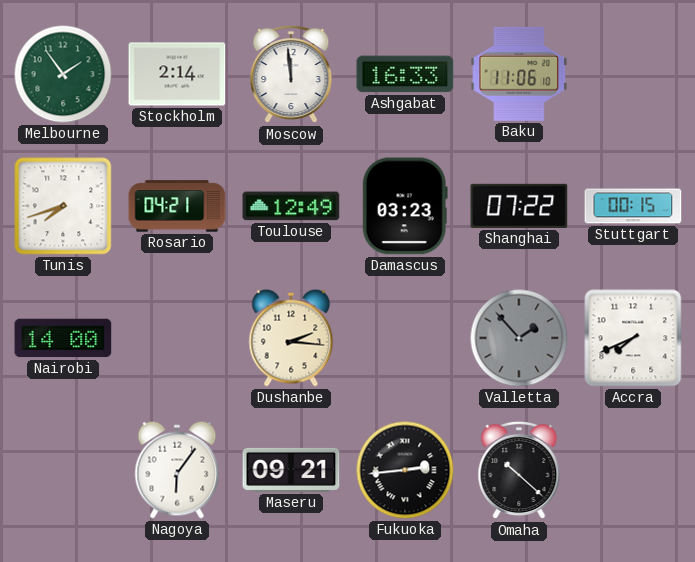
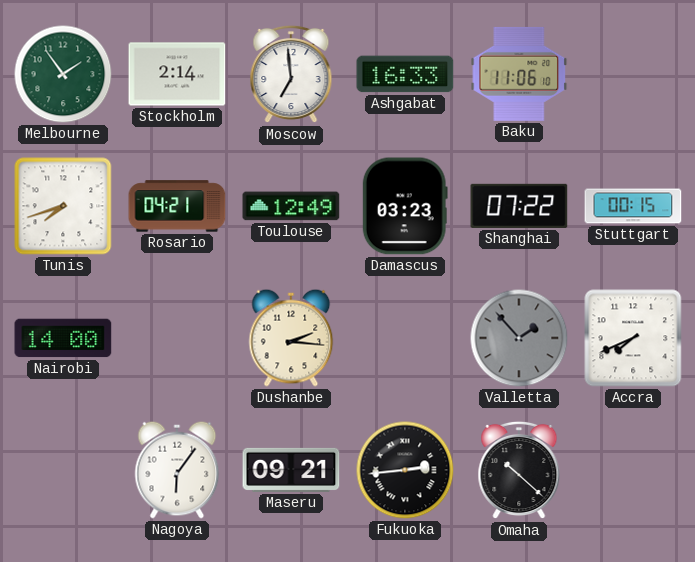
Moscow: 11:59 -> 6:59 (291, 74)
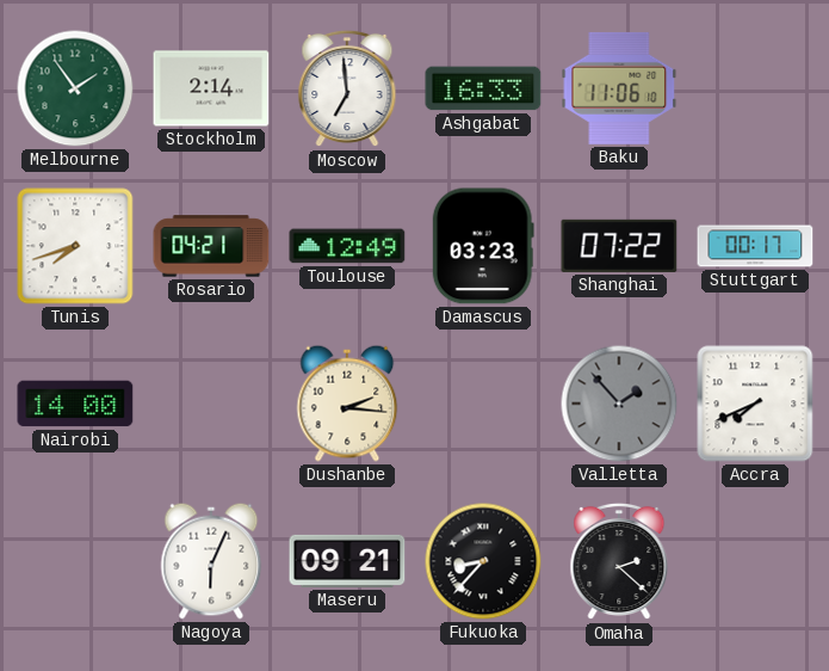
Stuttgart: 00:15 -> 00:17 (755, 246)
Nagoya: 6:06 -> 6:04 (211, 561)
Fukuoka: 2:44 -> 8:37 (483, 561)
Omaha: 10:22 -> 2:22 (619, 561)
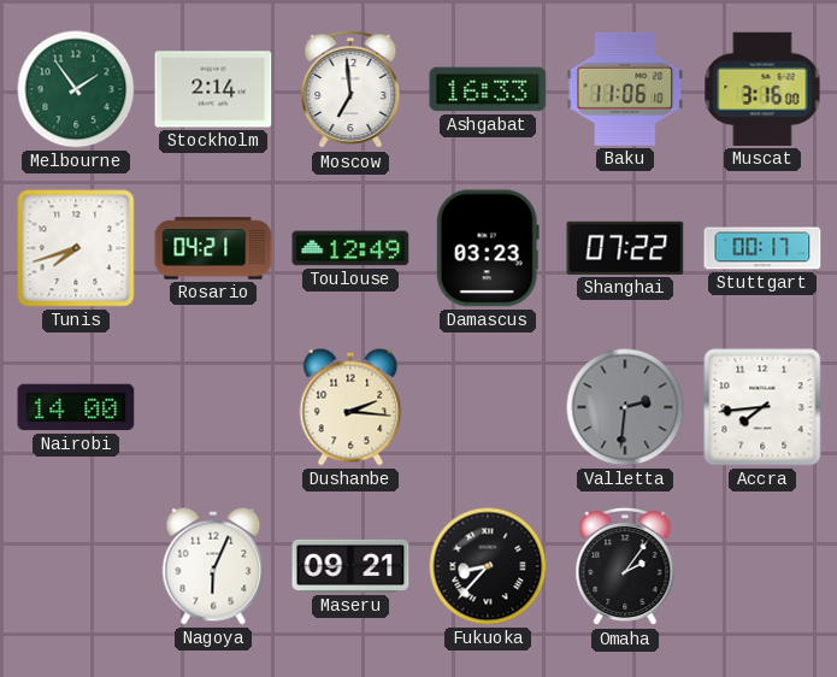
Muscat: none -> 3:16 (762, 89)
Valletta: 1:53 -> 2:31 (625, 407)
Accra: 7:41 -> 7:44 (762, 407)
Omaha: 2:22 -> 2:06 (625, 566)
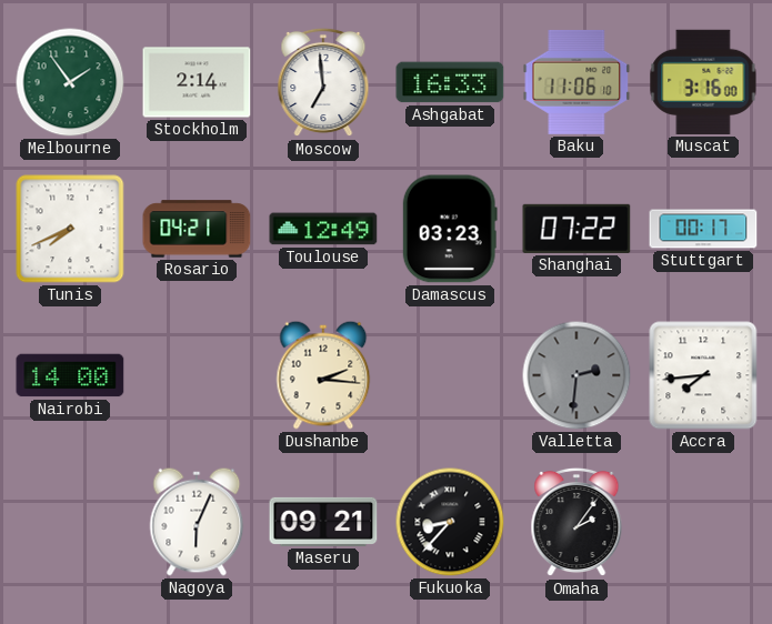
Tunis: 7:42 -> 7:41 (70, 229)
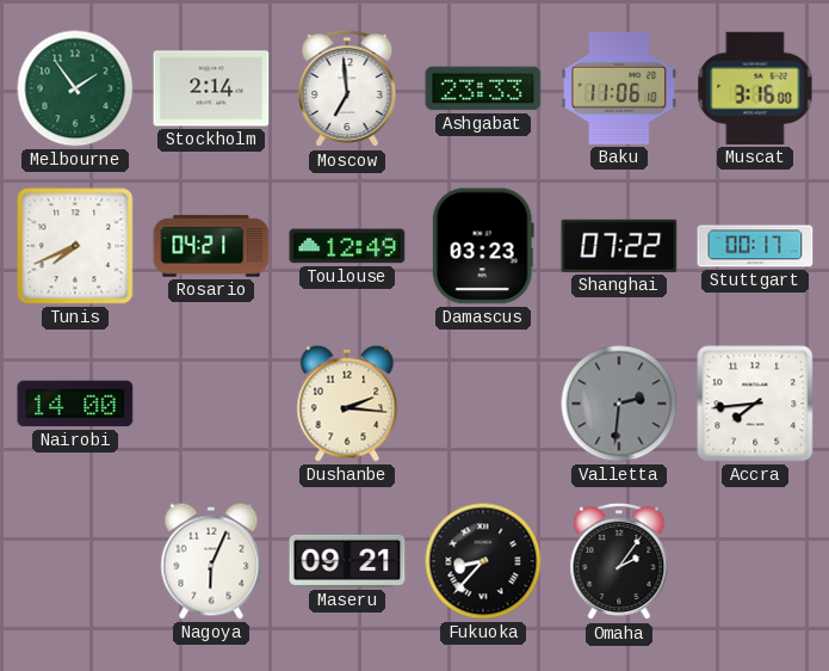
Ashgabat: 16:33 -> 23:33 (483, 88)
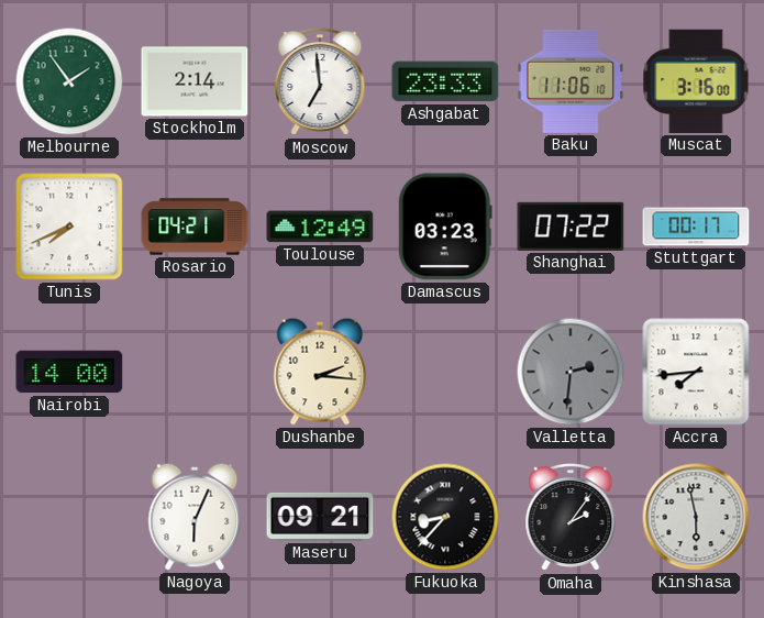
Kinshasa: none -> 5:58 (696, 517)
